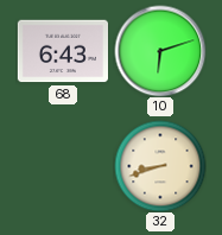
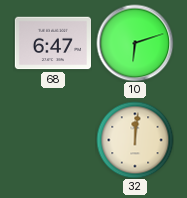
68: 6:43 -> 6:47 (52, 43)
32: 8:42 -> 12:01 (135, 140)
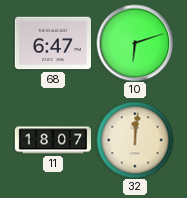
11: none -> 18:07 (52, 140)
